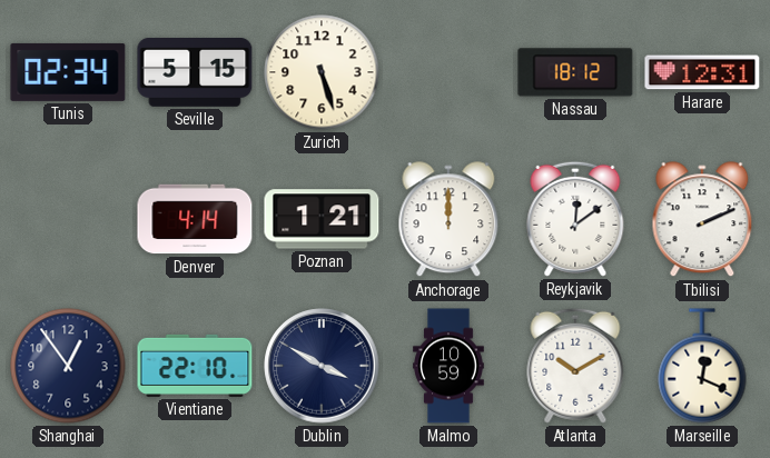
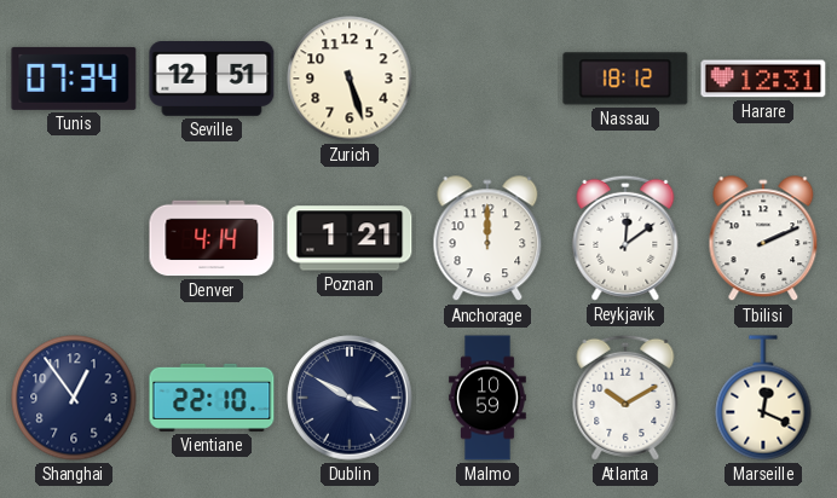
Tunis: 02:34 -> 07:34 (74, 79)
Seville: 5:15 -> 12:51 (212, 80)
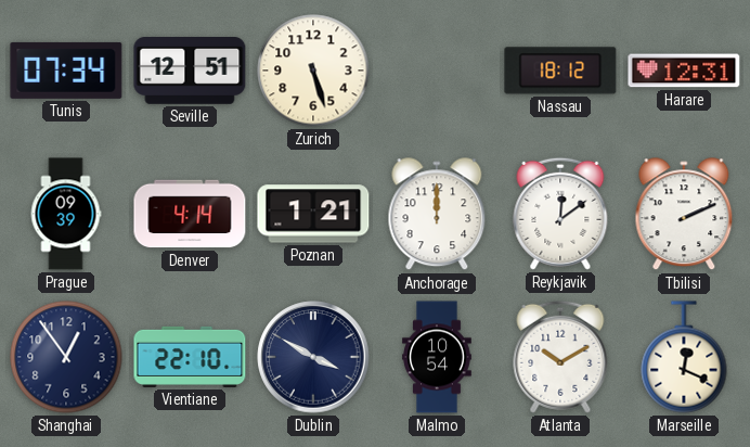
Prague: none -> 09:39 (66, 214)
Malmo: 10:59 -> 10:54 (437, 357)
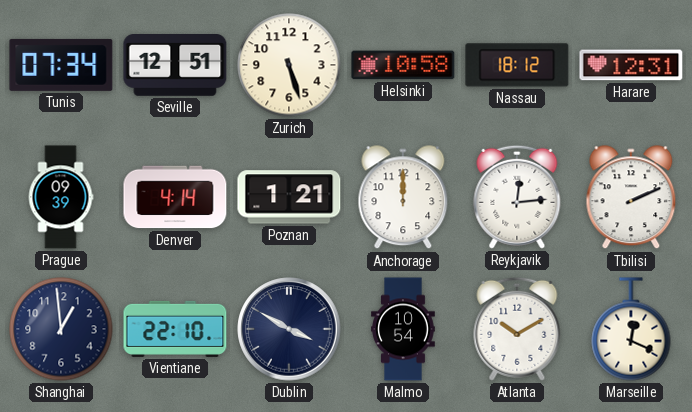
Helsinki: none -> 10:58 (403, 65)
Reykjavik: 12:09 -> 12:14 (517, 197)
Shanghai: 12:54 -> 12:59 (61, 329)
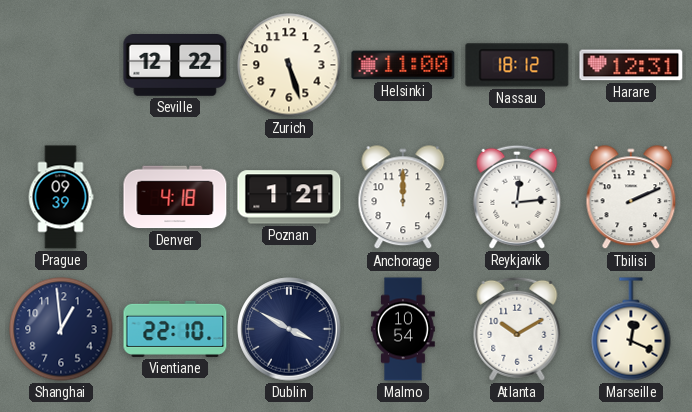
Tunis: 07:34 -> none (61, 65)
Seville: 12:51 -> 12:22 (175, 66)
Helsinki: 10:58 -> 11:00 (403, 65)
Denver: 4:14 -> 4:18 (175, 197)
